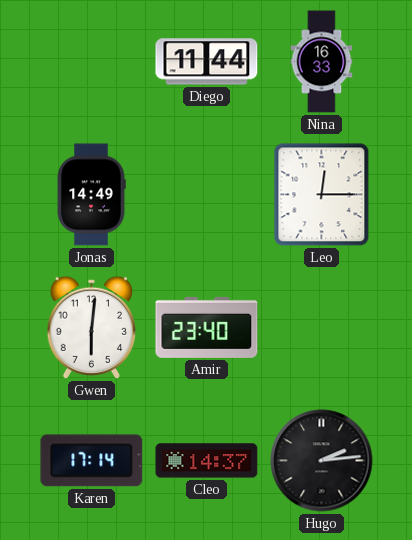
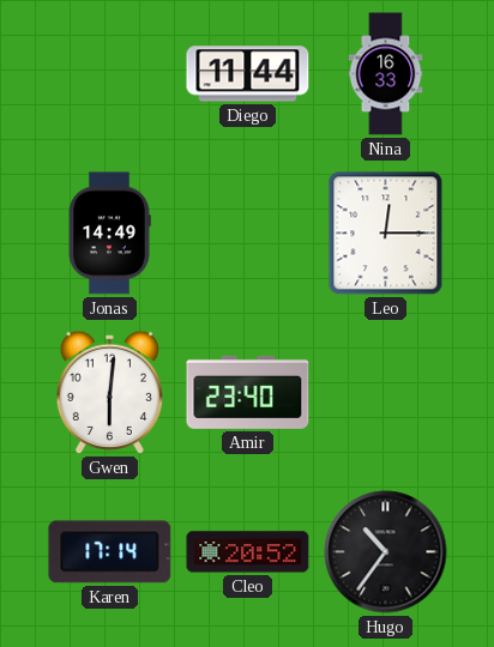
Cleo: 14:37 -> 20:52 (248, 552)
Hugo: 2:14 -> 10:36 (386, 552)
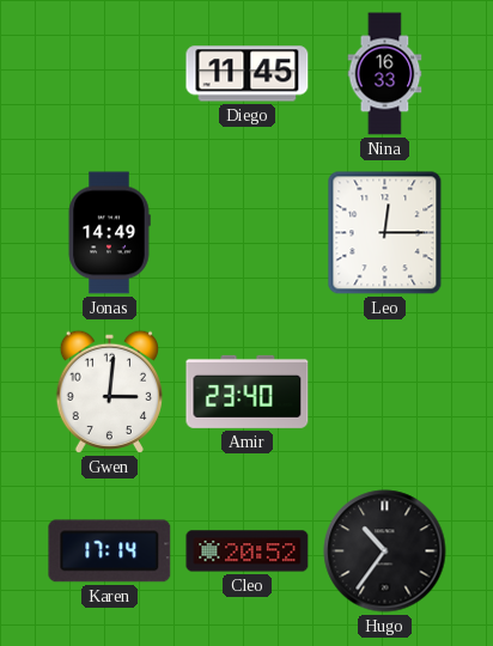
Diego: 11:44 -> 11:45 (248, 74)
Gwen: 6:01 -> 3:01 (109, 391)
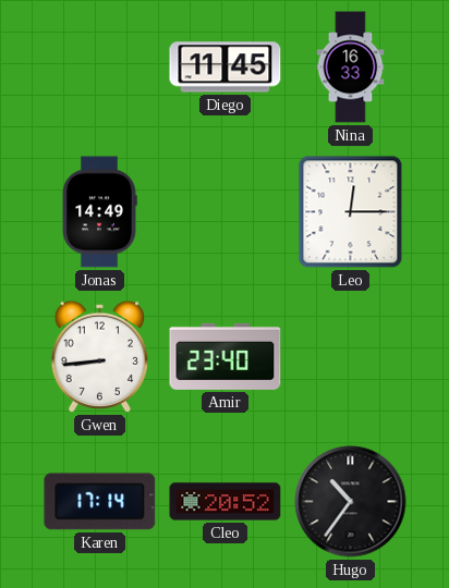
Gwen: 3:01 -> 8:44 (99, 356)
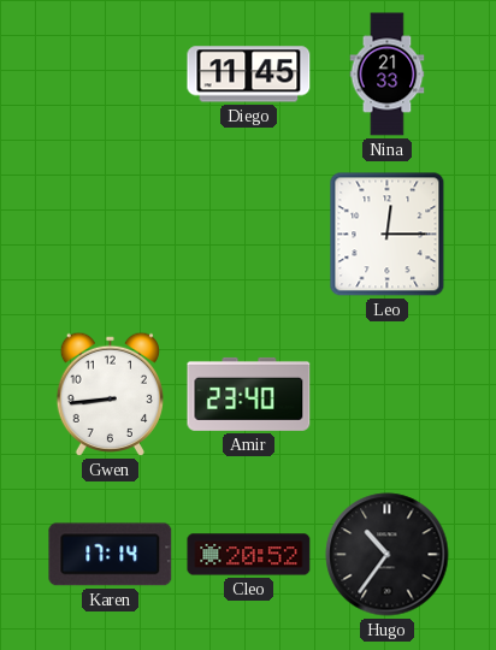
Nina: 16:33 -> 21:33 (388, 75)
Jonas: 14:49 -> none (99, 212)
